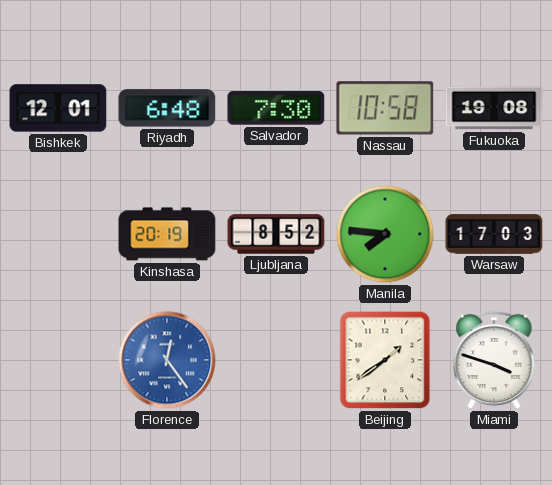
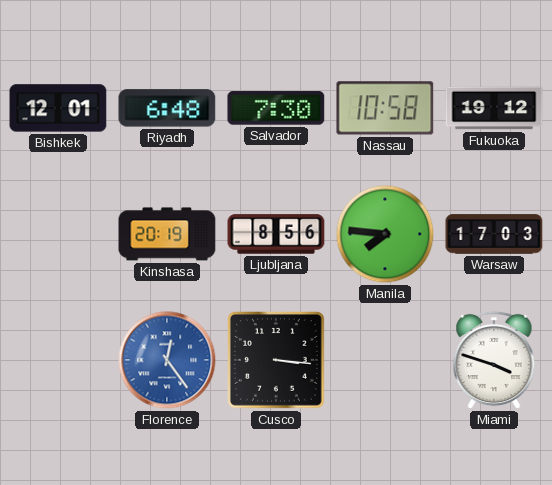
Fukuoka: 19:08 -> 19:12 (494, 108)
Ljubljana: 8:52 -> 8:56 (276, 234)
Cusco: none -> 3:16 (277, 361)
Beijing: 1:39 -> none (385, 360)
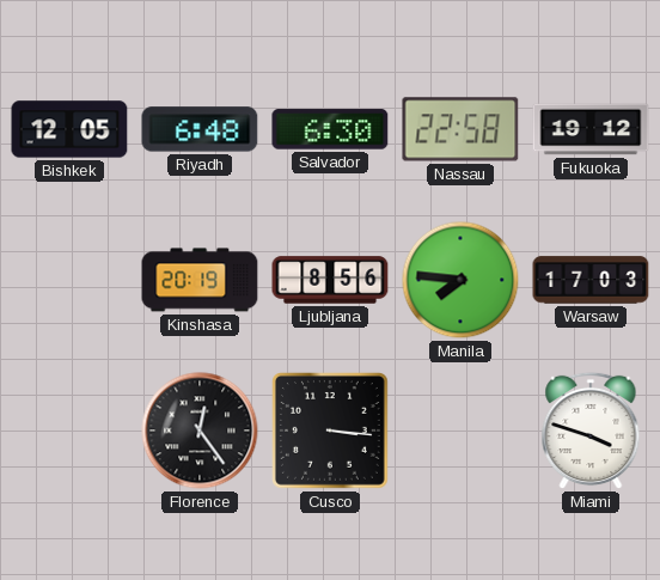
Bishkek: 12:01 -> 12:05 (69, 129)
Salvador: 7:30 -> 6:30 (330, 129)
Nassau: 10:58 -> 22:58 (460, 129)
Florence dial: blue -> black (200, 431)
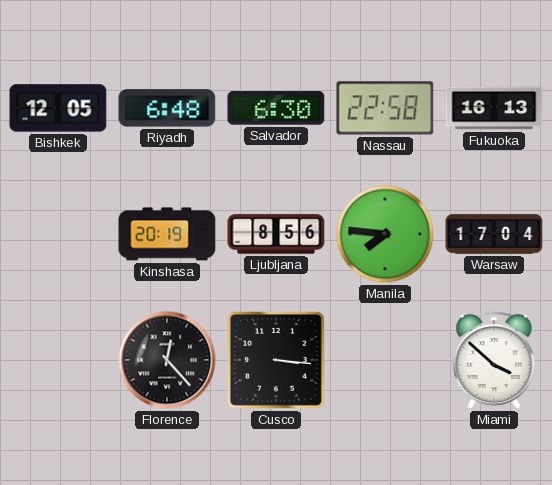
Fukuoka: 19:12 -> 16:13 (494, 108)
Warsaw: 17:03 -> 17:04 (494, 234)
Florence: 12:24 -> 12:23 (167, 360)
Miami: 3:48 -> 3:52 (494, 360)
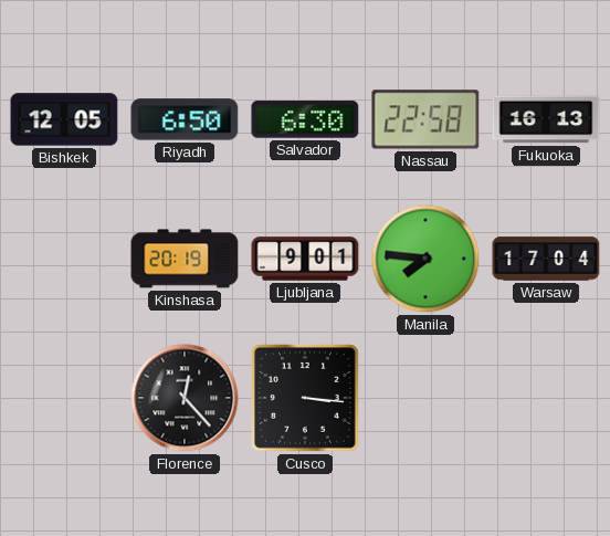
Riyadh: 6:48 -> 6:50 (185, 119)
Ljubljana: 8:56 -> 9:01 (305, 259)
Miami: 3:52 -> none (494, 360)
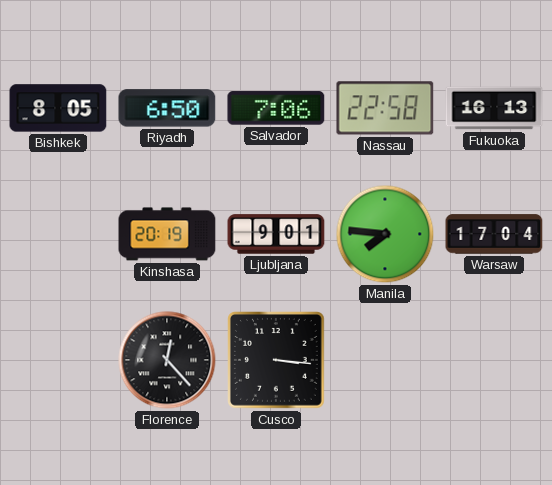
Bishkek: 12:05 -> 8:05 (58, 108)
Salvador: 6:30 -> 7:06 (276, 108)
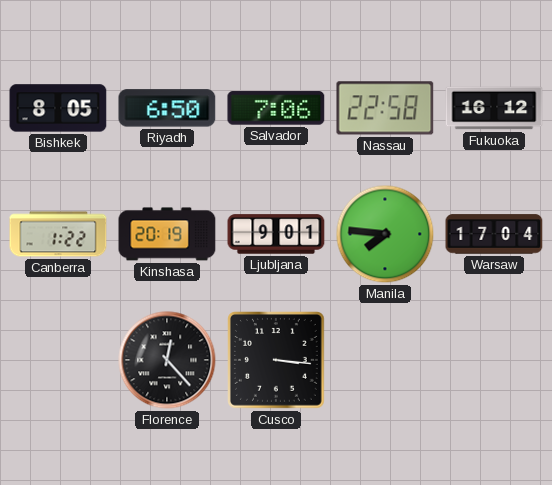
Fukuoka: 16:13 -> 16:12 (494, 108)
Canberra: none -> 1:22 (58, 234)
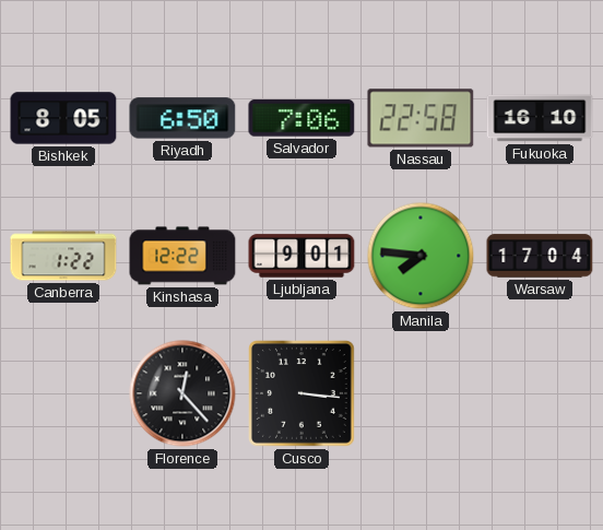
Fukuoka: 16:12 -> 16:10 (540, 118)
Kinshasa: 20:19 -> 12:22 (182, 256)
